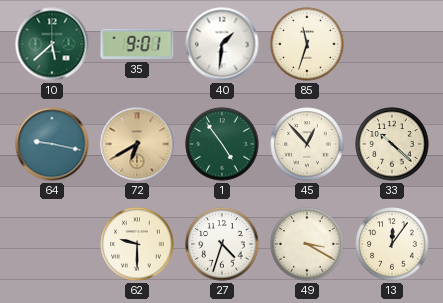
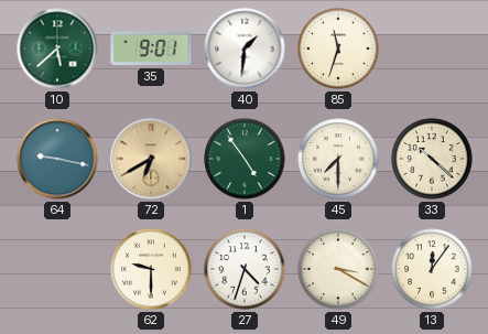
45: 12:53 -> 7:30 (338, 159)
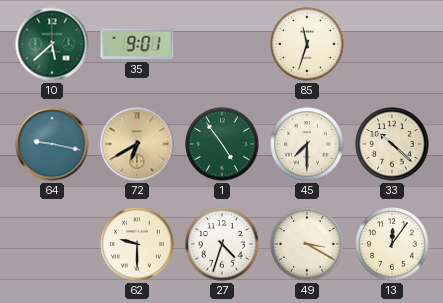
40: 1:31 -> none (245, 49)
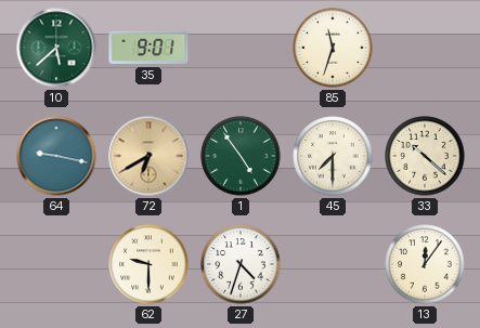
49: 3:20 -> none (307, 244)
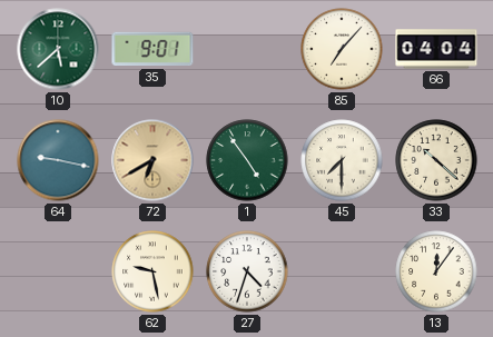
85: 11:33 -> 7:07 (342, 49)
66: none -> 04:04 (436, 49)
62: 9:30 -> 9:28 (152, 271)
